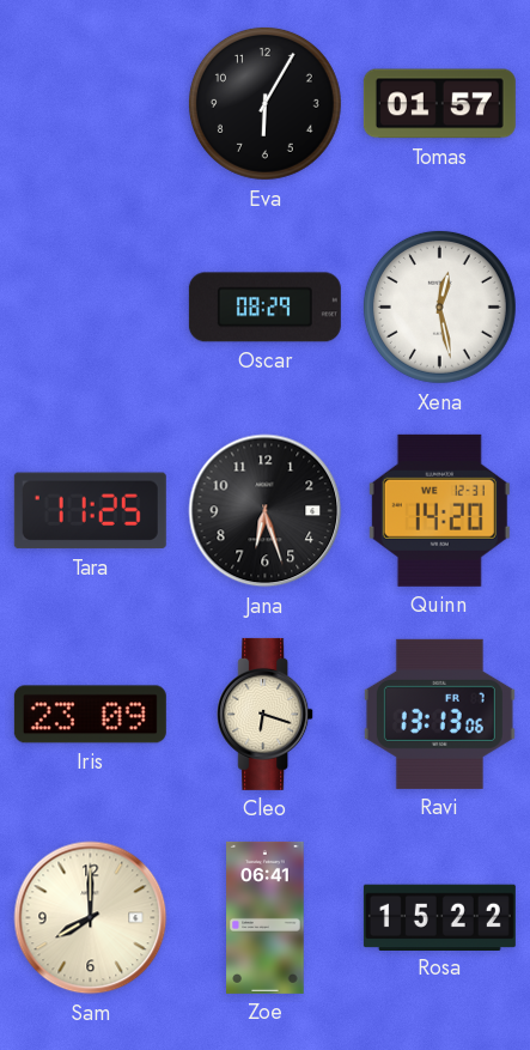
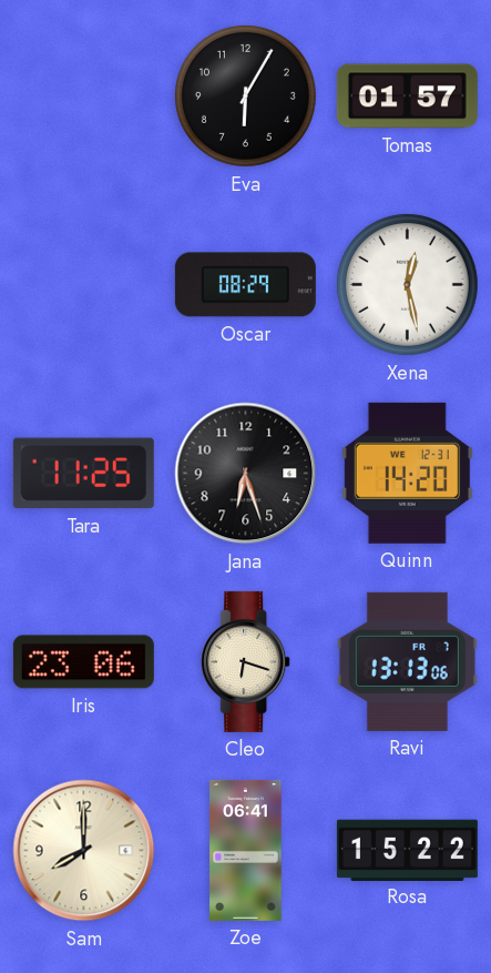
Iris: 23:09 -> 23:06 (83, 662)
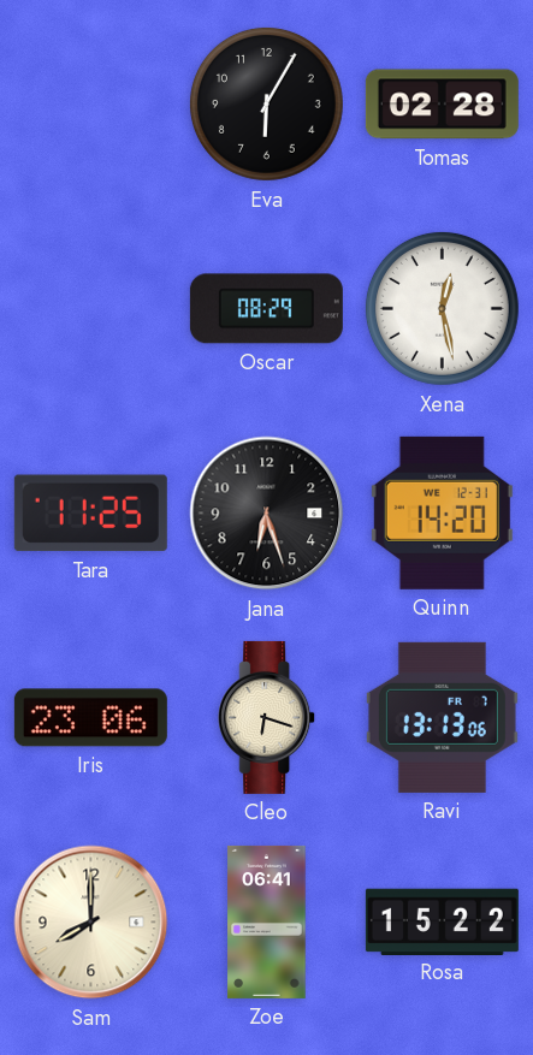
Tomas: 01:57 -> 02:28 (442, 105)
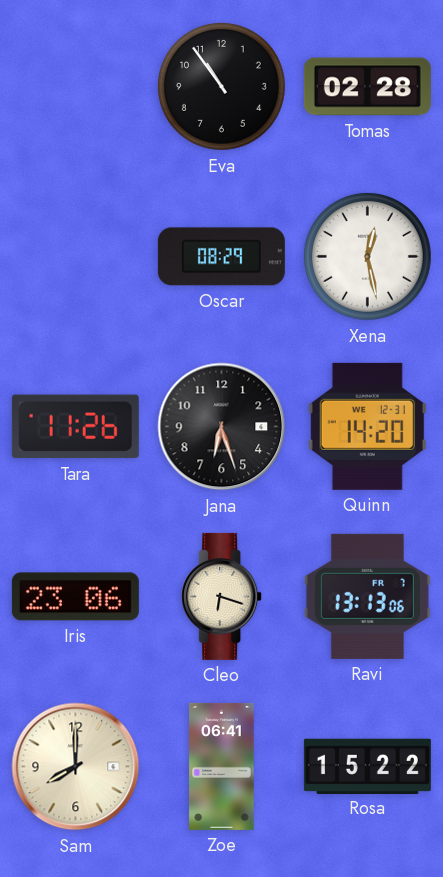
Eva: 6:05 -> 10:54 (221, 86)
Tara: 11:25 -> 11:26 (75, 427)
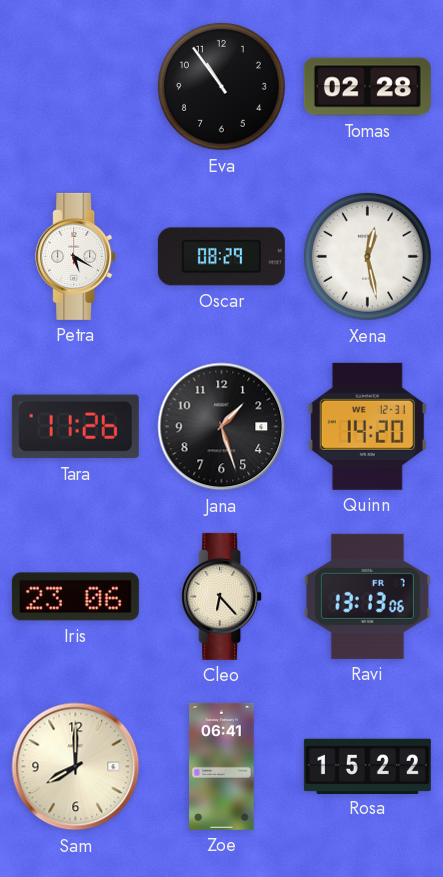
Petra: none -> 5:20 (76, 256)
Jana: 6:27 -> 1:27 (222, 427)
Cleo: 6:18 -> 6:23 (222, 596)
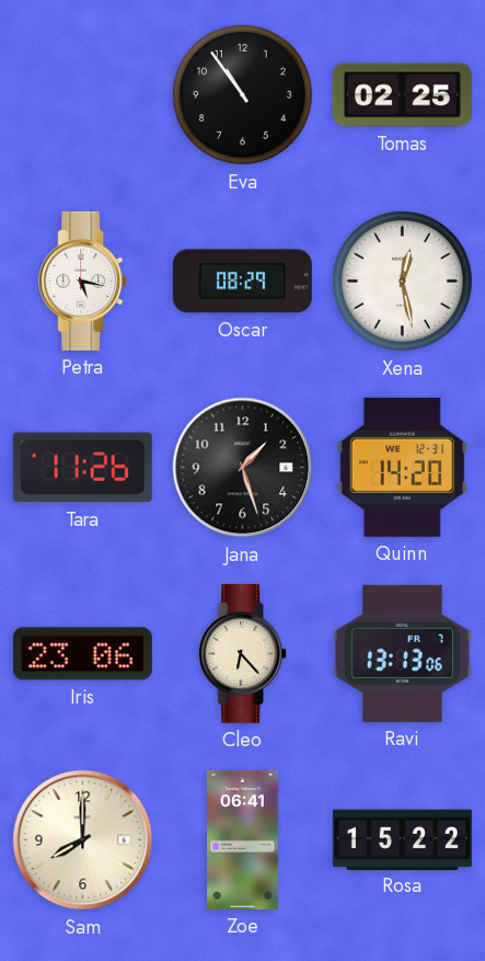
Tomas: 02:28 -> 02:25 (402, 95)
Petra: 5:20 -> 5:17 (83, 281)
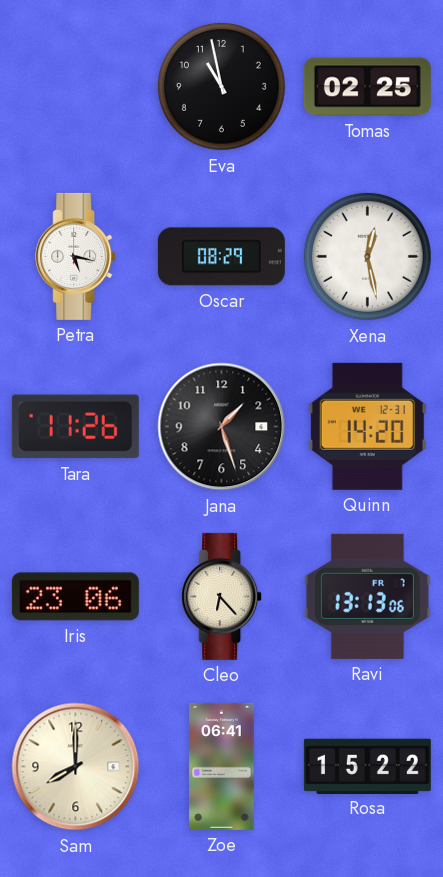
Eva: 10:54 -> 10:58 (221, 86)
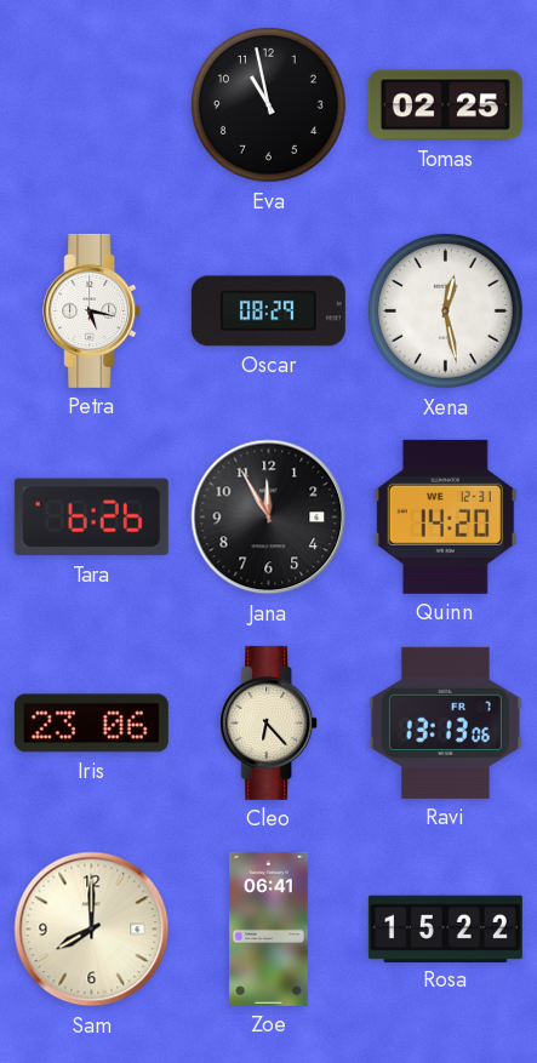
Tara: 11:26 -> 6:26 (91, 518)
Jana: 1:27 -> 11:55 (269, 518)
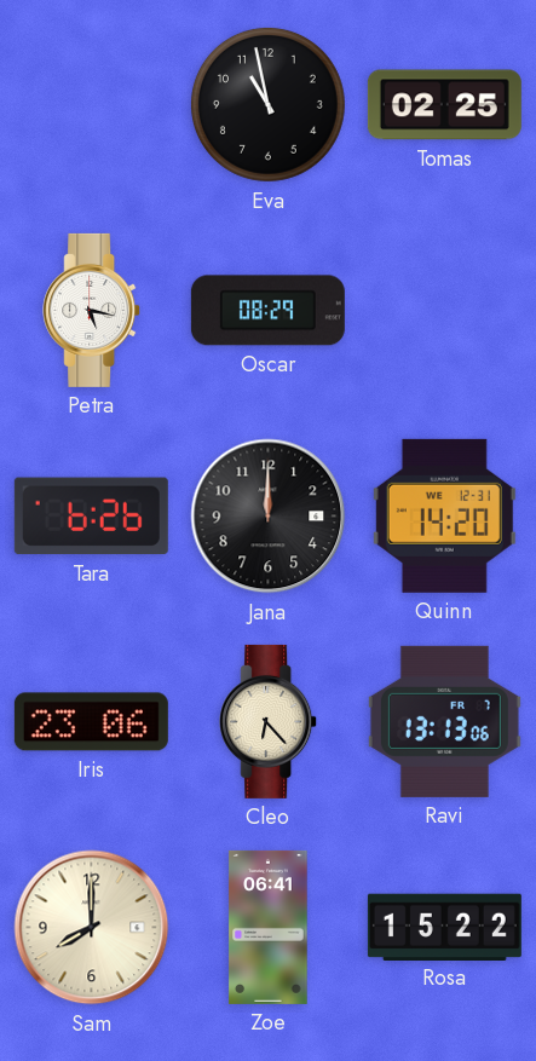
Xena: 12:28 -> none (445, 310)
Jana: 11:55 -> 12:00 (269, 517)
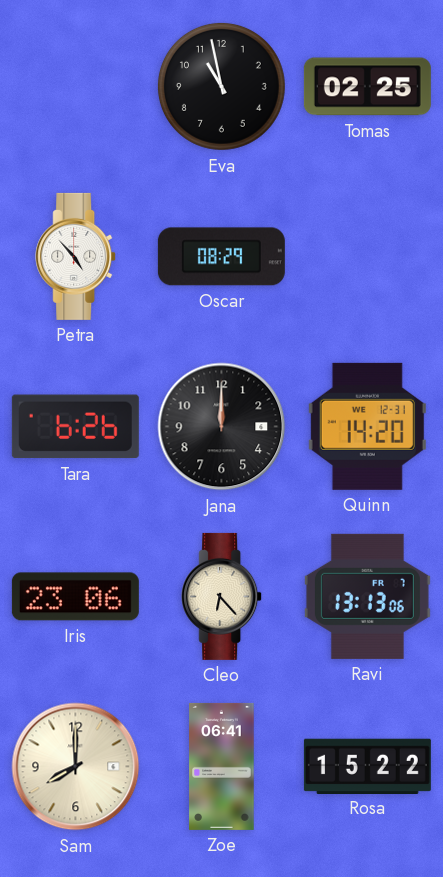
Petra: 5:17 -> 4:53 (76, 256)
